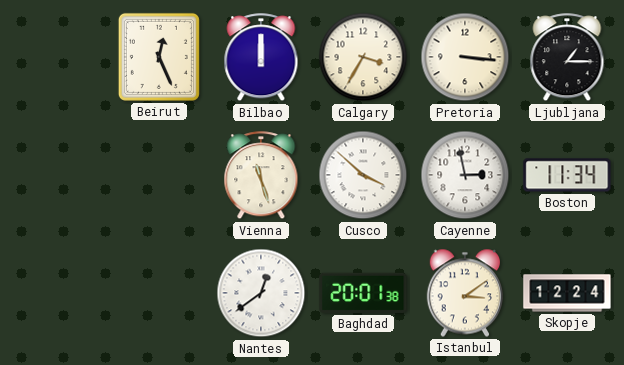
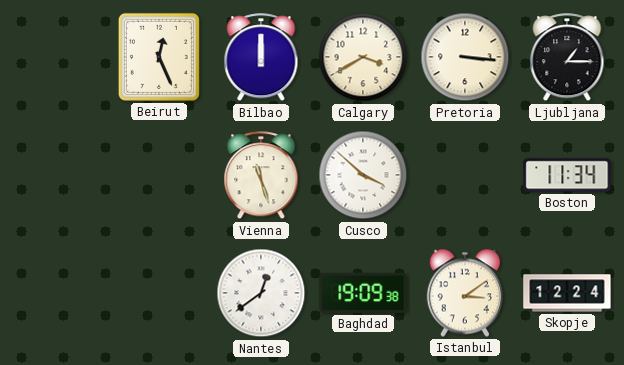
Calgary: 3:35 -> 3:40 (363, 57)
Cayenne: 2:58 -> none (465, 175)
Baghdad: 20:01 -> 19:09 (363, 293)
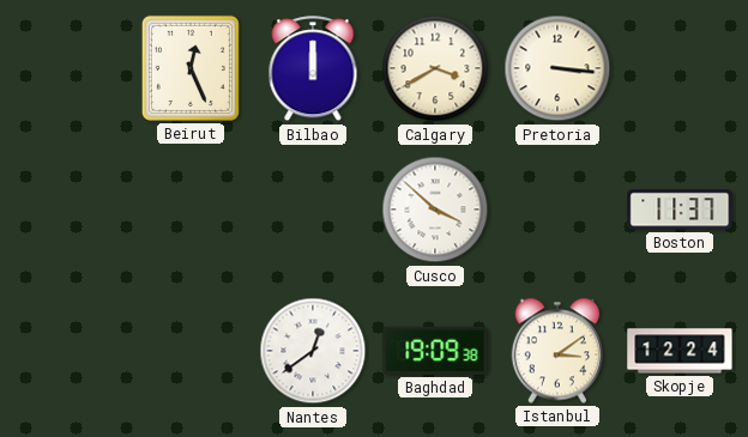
Ljubljana: 1:15 -> none (567, 58)
Vienna: 11:27 -> none (261, 176)
Boston: 11:34 -> 11:37 (680, 210)
